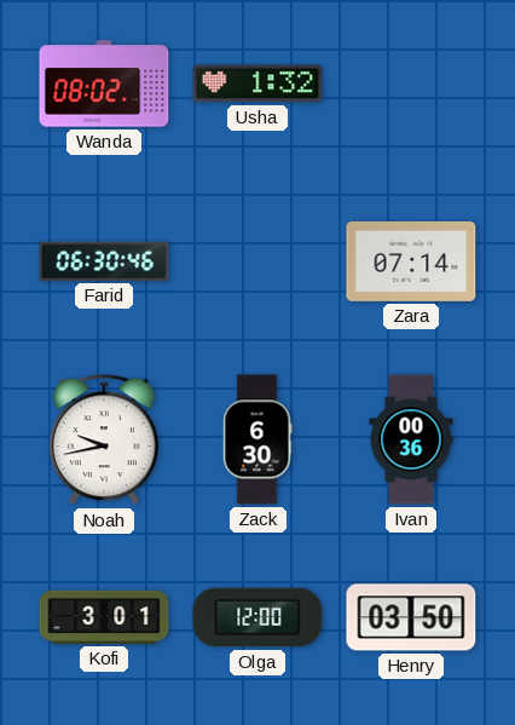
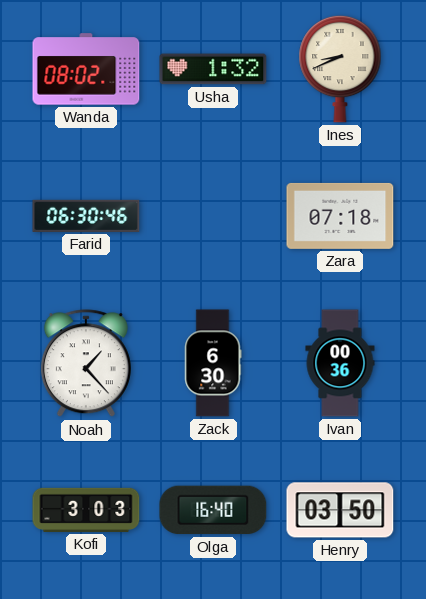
Ines: none -> 8:41 (340, 69)
Zara: 07:14 -> 07:18 (340, 216)
Noah: 9:43 -> 1:23 (86, 364)
Kofi: 3:01 -> 3:03 (86, 510)
Olga: 12:00 -> 16:40 (213, 510)
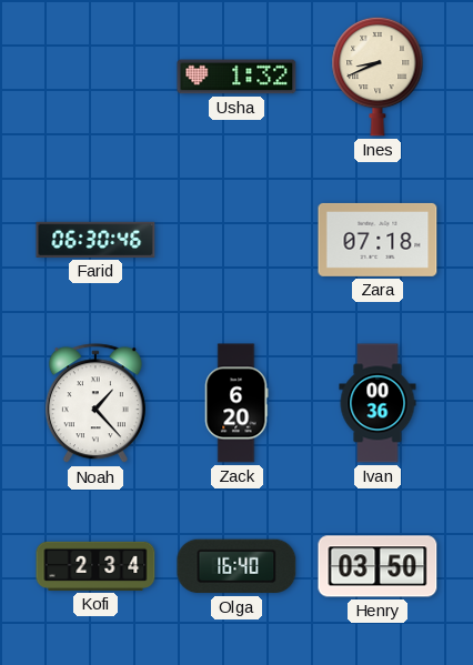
Wanda: 08:02 -> none (86, 69)
Zack: 6:30 -> 6:20 (236, 403)
Kofi: 3:03 -> 2:34 (95, 566)
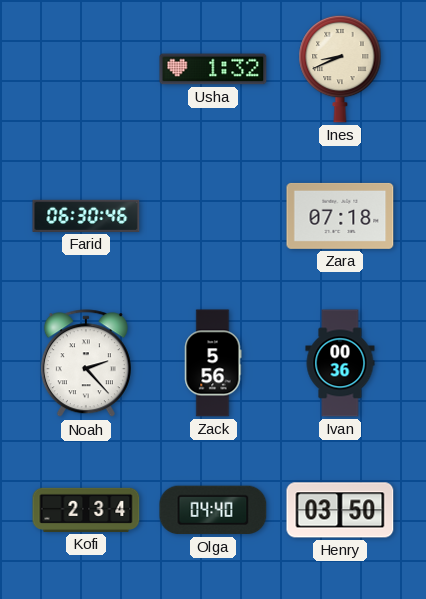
Noah: 1:23 -> 2:23 (86, 364)
Zack: 6:20 -> 5:56 (213, 363)
Olga: 16:40 -> 04:40 (213, 510)
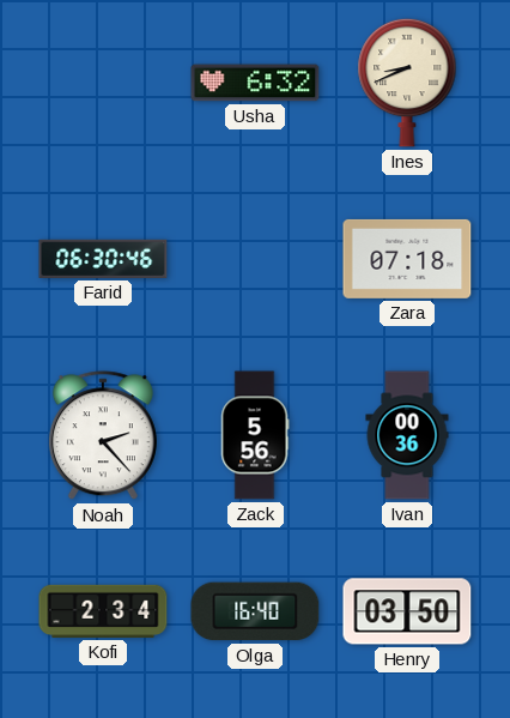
Usha: 1:32 -> 6:32 (255, 83)
Olga: 04:40 -> 16:40 (255, 611)
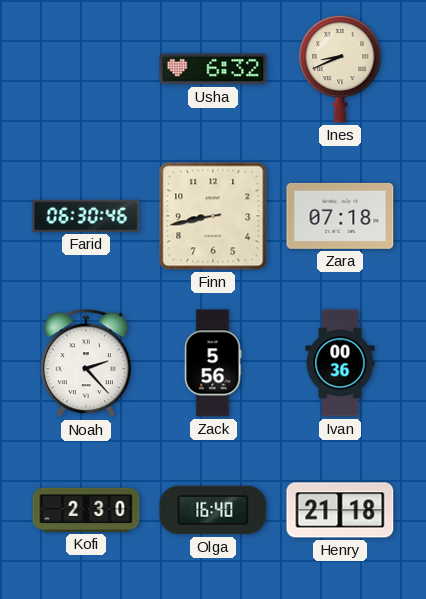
Finn: none -> 8:43 (213, 216)
Kofi: 2:34 -> 2:30 (86, 510)
Henry: 03:50 -> 21:18 (340, 510)
